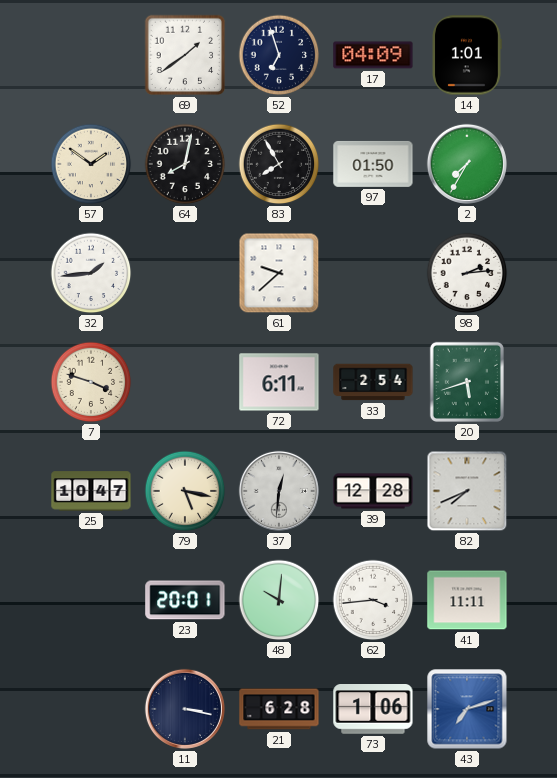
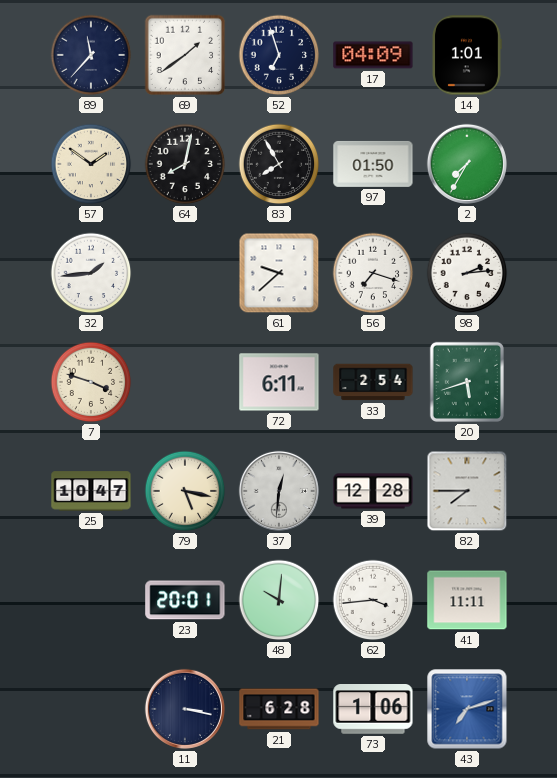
89: none -> 11:37 (91, 55)
56: none -> 7:18 (373, 273)
82: 7:41 -> 7:45 (467, 491)
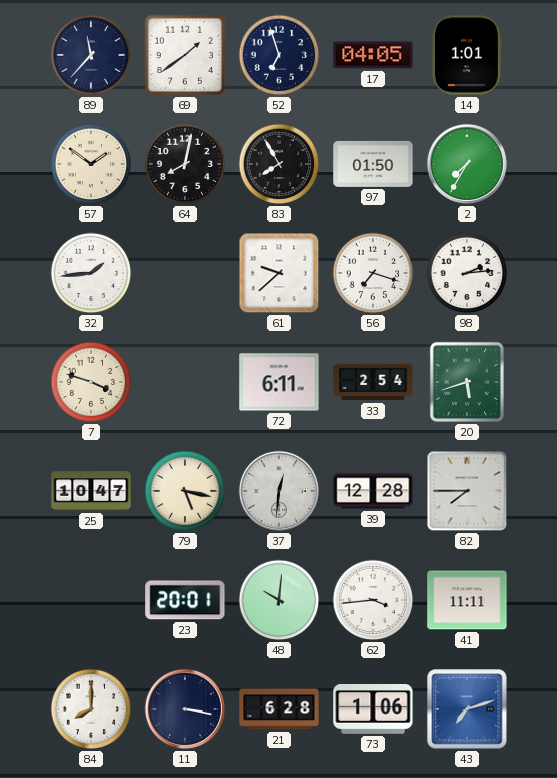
17: 04:09 -> 04:05 (373, 55)
84: none -> 8:00 (91, 709)
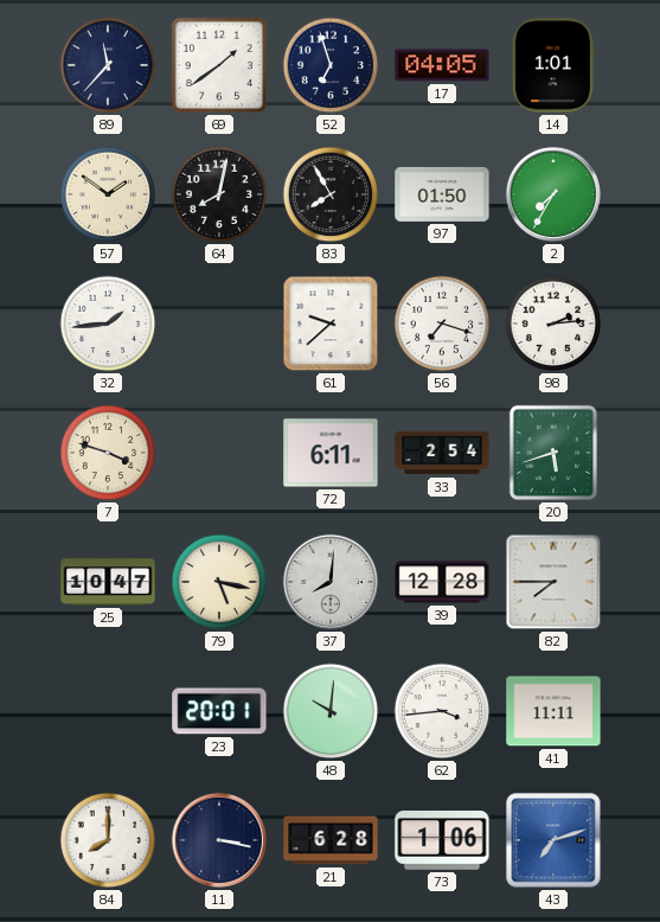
37: 12:31 -> 8:01 (331, 582)
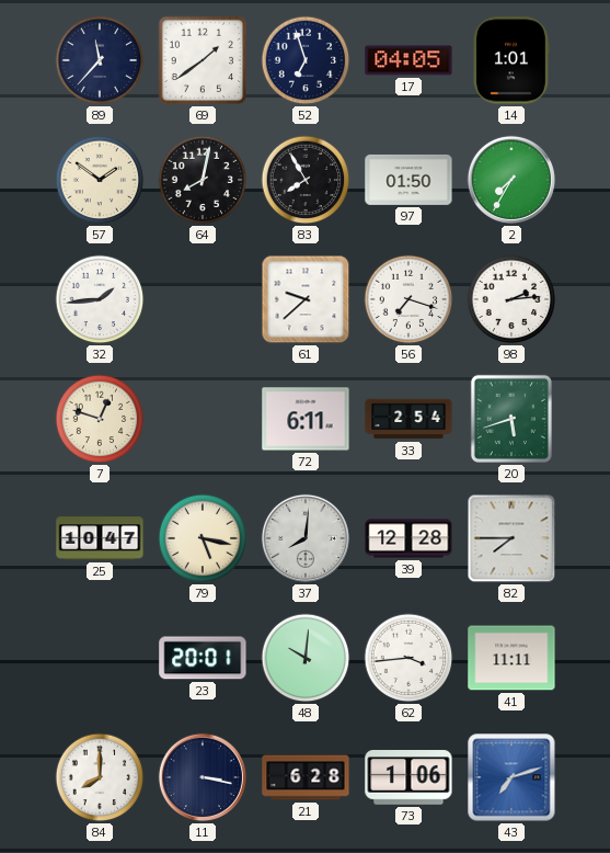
7: 3:48 -> 12:48 (100, 419)
